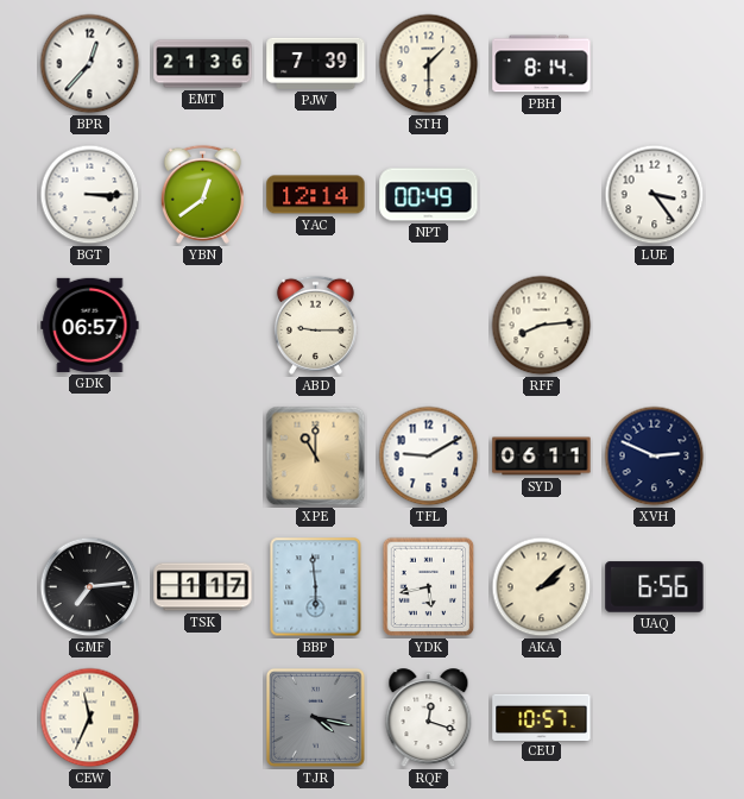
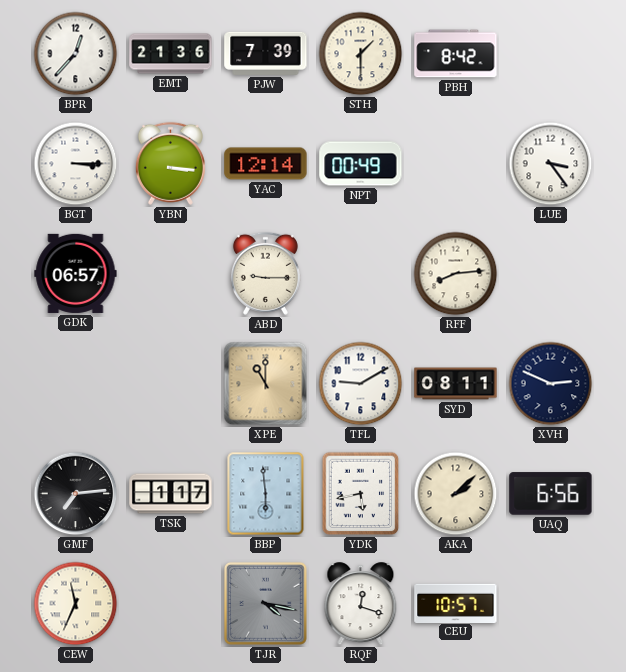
PBH: 8:14 -> 8:42 (456, 54)
YBN: 12:39 -> 3:16 (170, 163)
SYD: 06:11 -> 08:11 (456, 384)
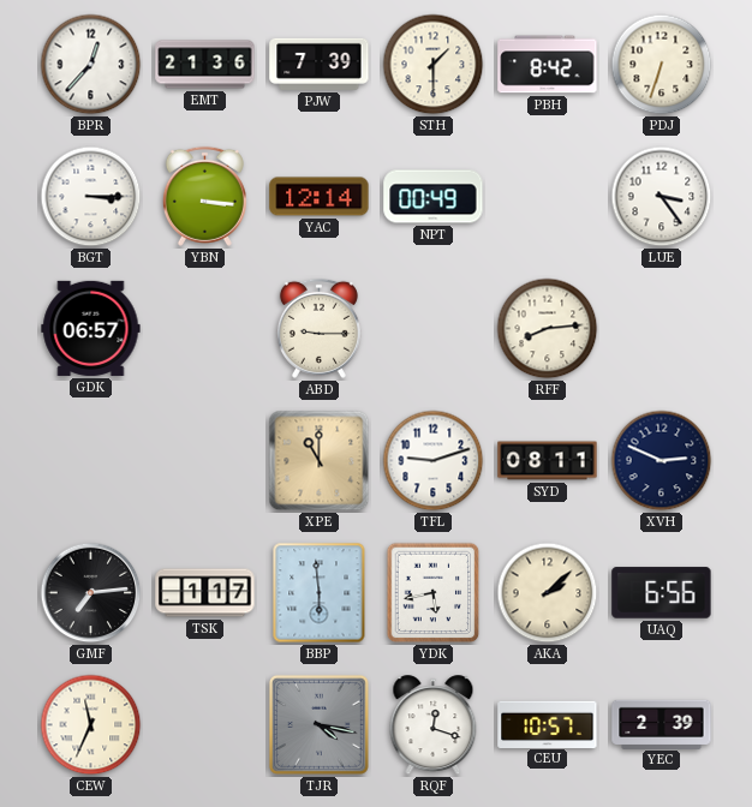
PDJ: none -> 6:33 (662, 65)
TFL: 9:10 -> 9:12 (434, 461)
YEC: none -> 2:39 (662, 724)
